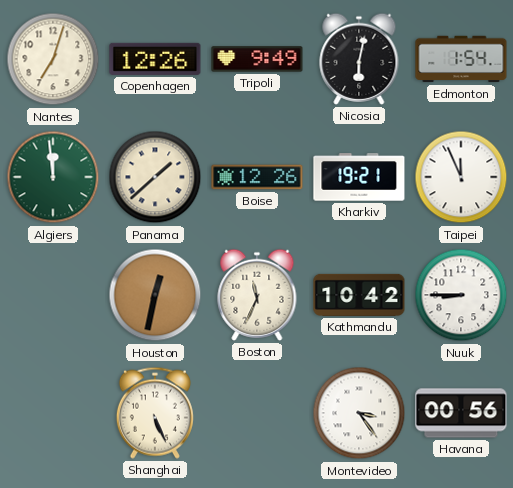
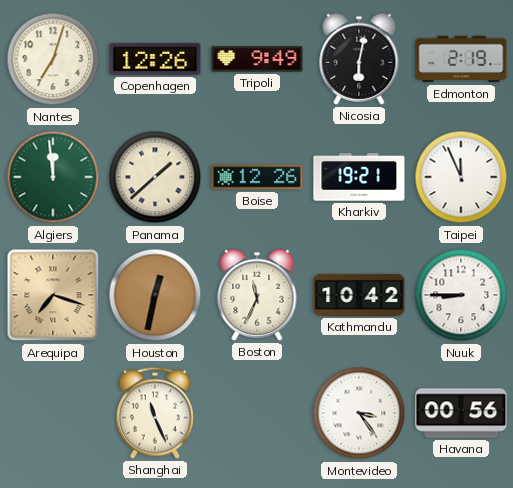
Edmonton: 1:54 -> 2:19 (461, 59)
Arequipa: none -> 7:18 (53, 295)
Shanghai: 5:26 -> 11:26 (155, 413)
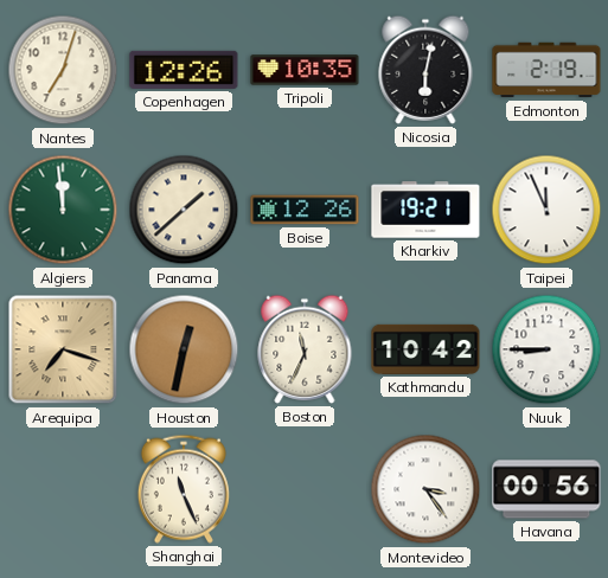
Tripoli: 9:49 -> 10:35 (305, 70)
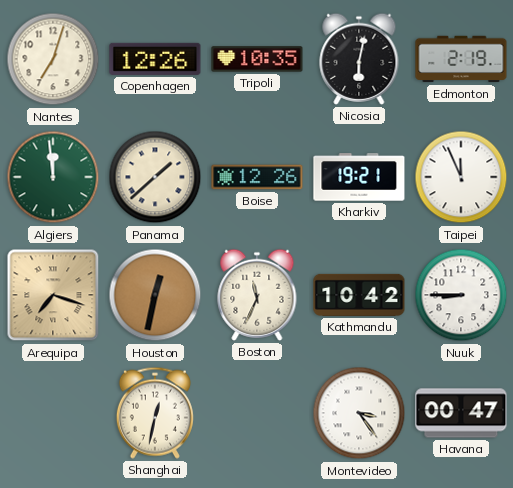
Shanghai: 11:26 -> 12:32 (155, 413)
Havana: 00:56 -> 00:47 (461, 413)
